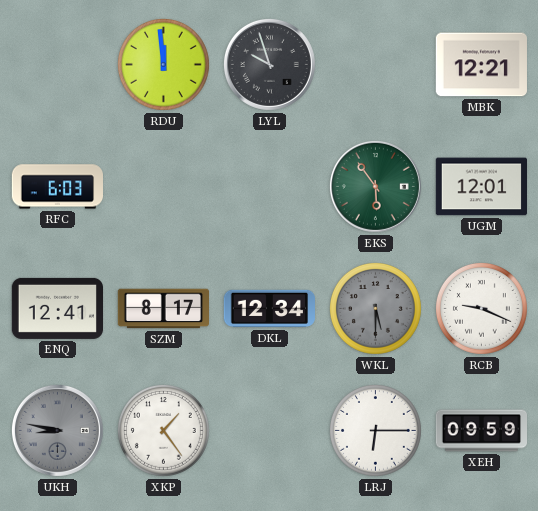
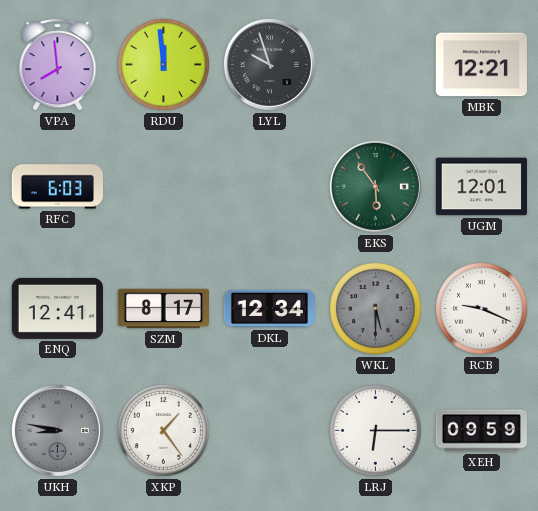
VPA: none -> 7:59 (58, 65)
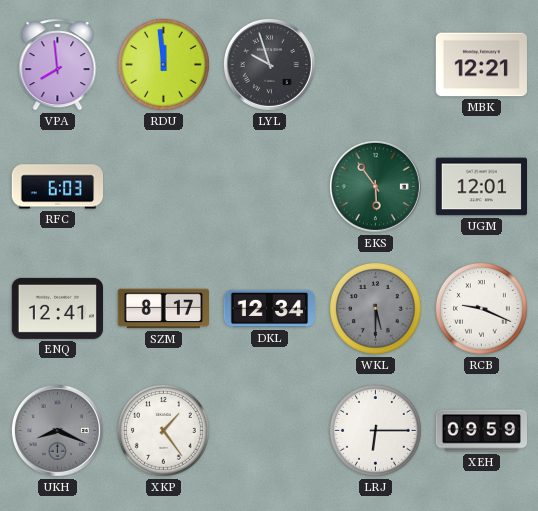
UKH: 8:47 -> 8:19 (57, 430)
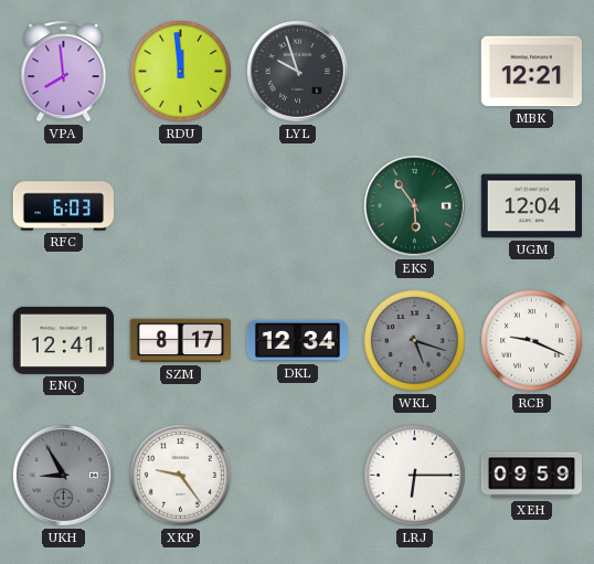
UGM: 12:01 -> 12:04 (531, 206)
WKL: 5:30 -> 5:18 (414, 340)
UKH: 8:19 -> 8:55 (63, 475)
XKP: 1:24 -> 9:24 (180, 475)
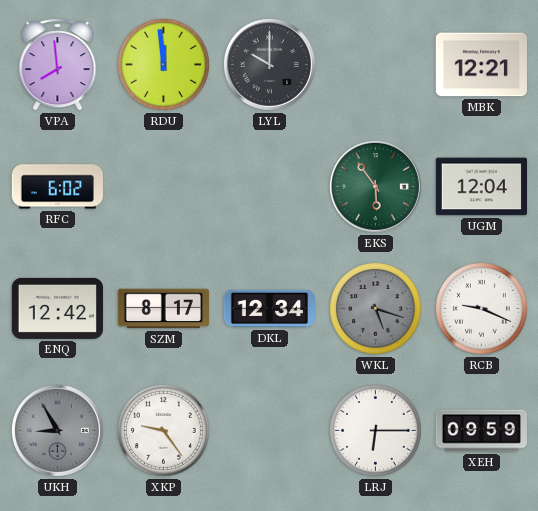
LYL: 9:57 -> 10:00 (269, 64)
RFC: 6:03 -> 6:02 (57, 187)
ENQ: 12:41 -> 12:42 (57, 308)
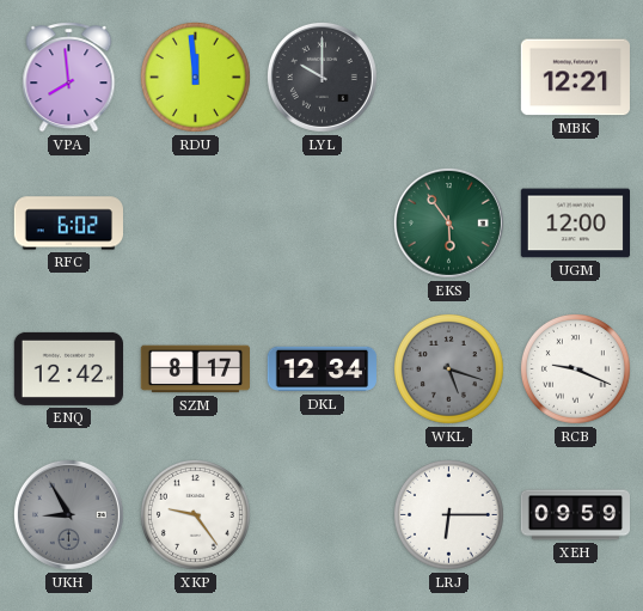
UGM: 12:04 -> 12:00 (575, 224)
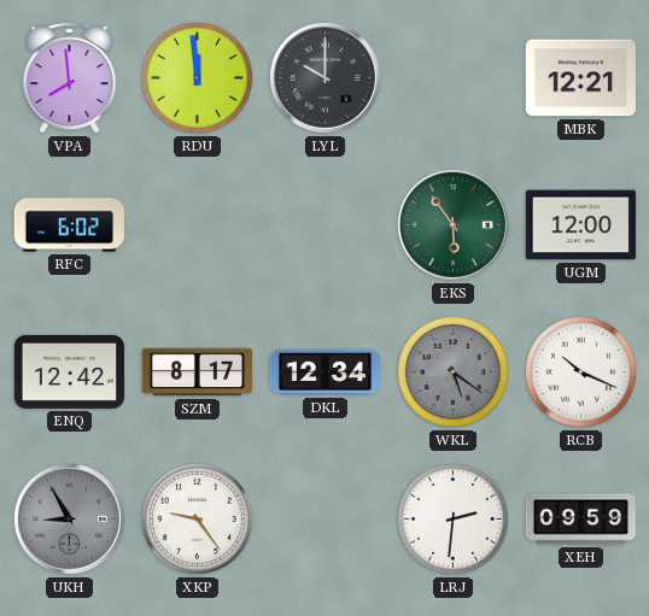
WKL: 5:18 -> 5:21 (452, 371)
RCB: 9:19 -> 10:19 (580, 371)
LRJ: 6:15 -> 2:31 (452, 518)
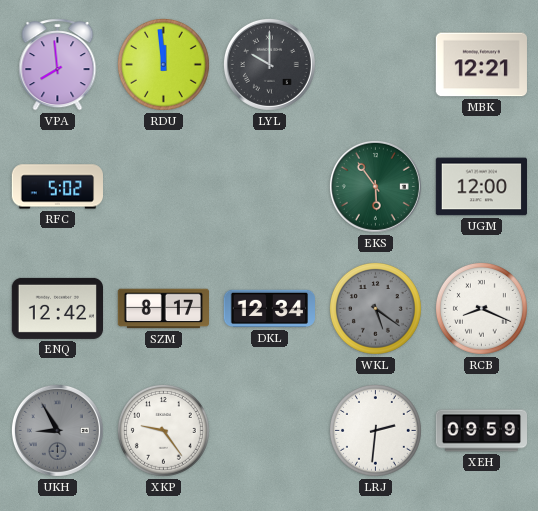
RFC: 6:02 -> 5:02 (57, 187)
RCB: 10:19 -> 8:19 (481, 308)
